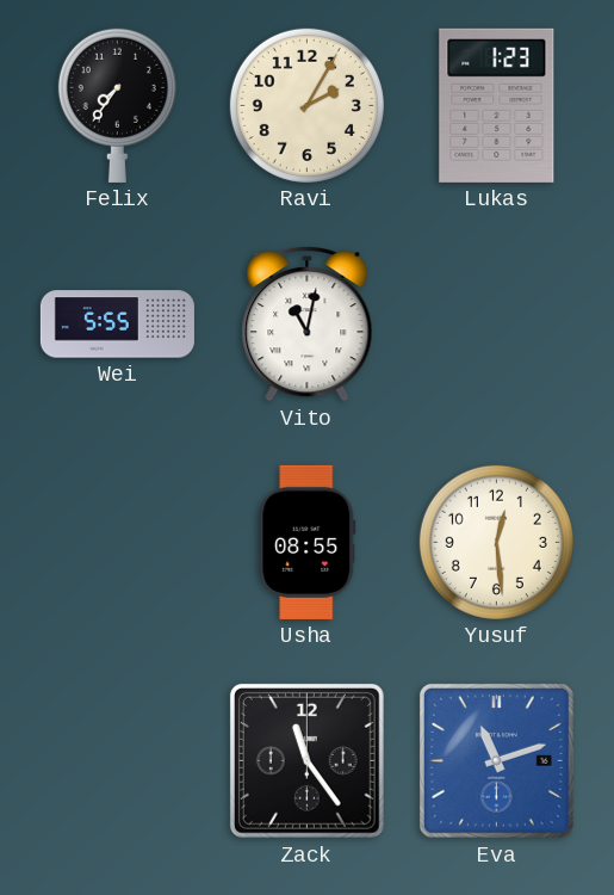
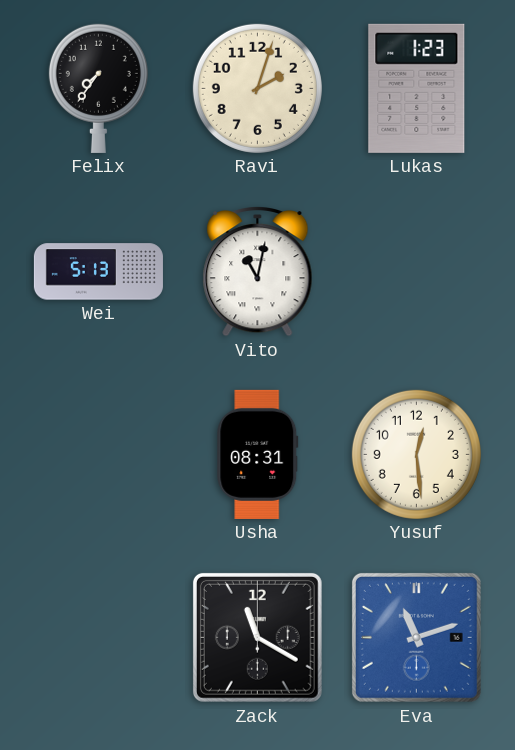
Ravi: 2:05 -> 2:03 (257, 88)
Wei: 5:55 -> 5:13 (98, 272)
Usha: 08:55 -> 08:31 (258, 454)
Zack: 11:24 -> 11:20 (257, 637)
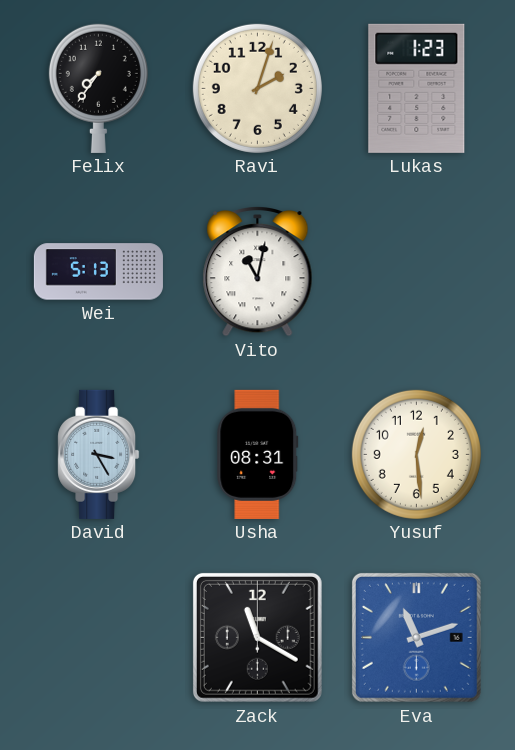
David: none -> 3:25 (99, 454)
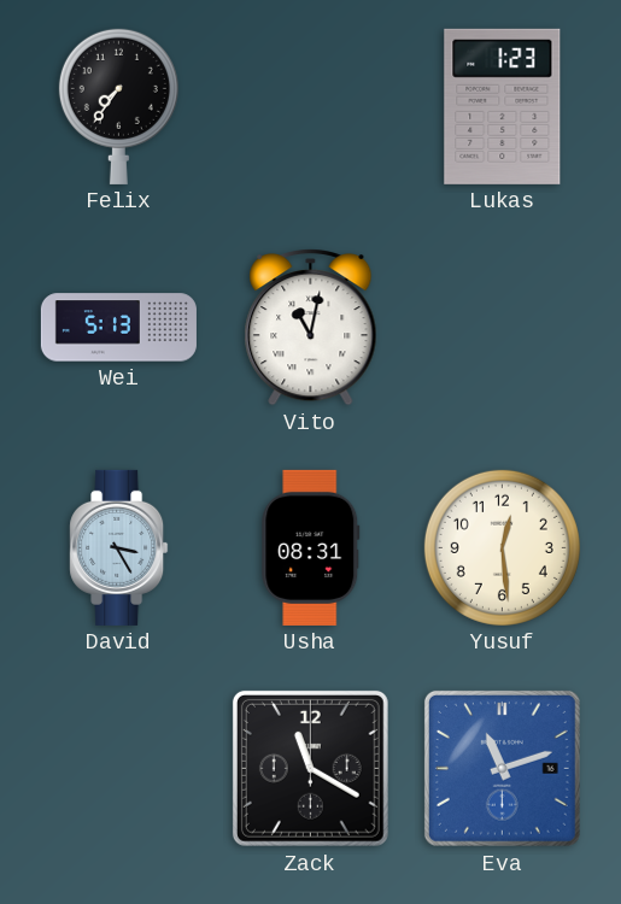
Ravi: 2:03 -> none (257, 88)
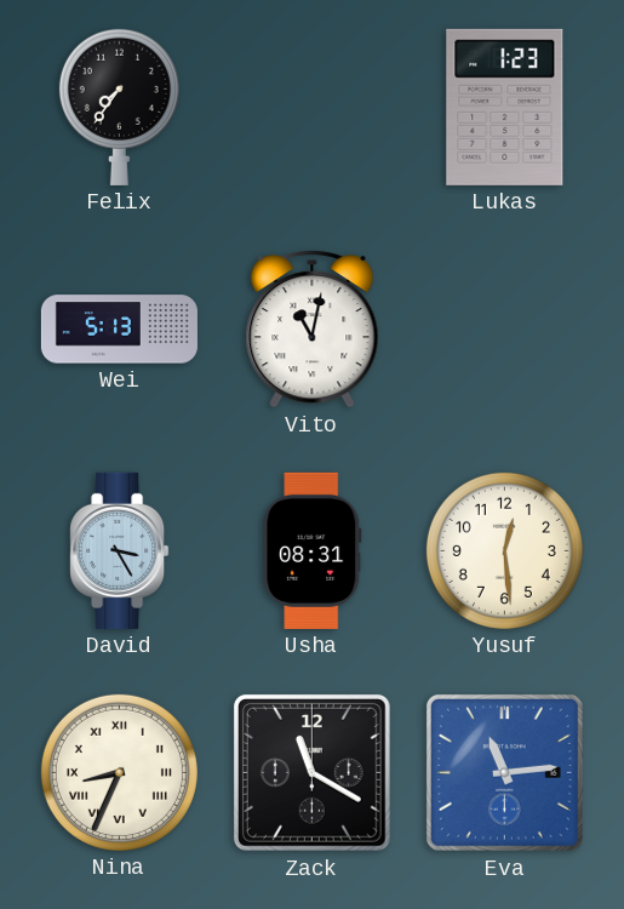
Nina: none -> 8:34 (119, 772)
Eva: 11:12 -> 11:14 (504, 772)
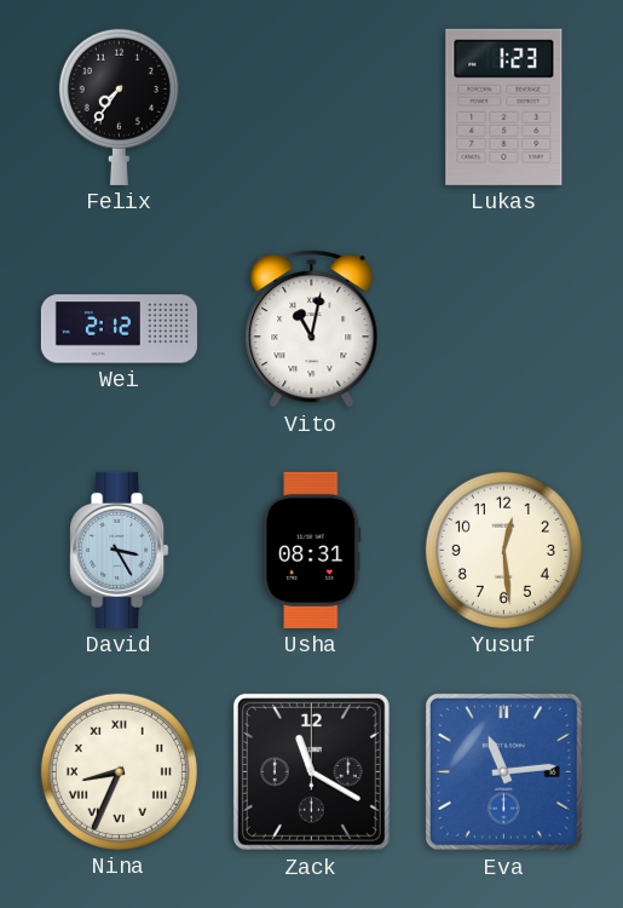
Wei: 5:13 -> 2:12 (119, 329)
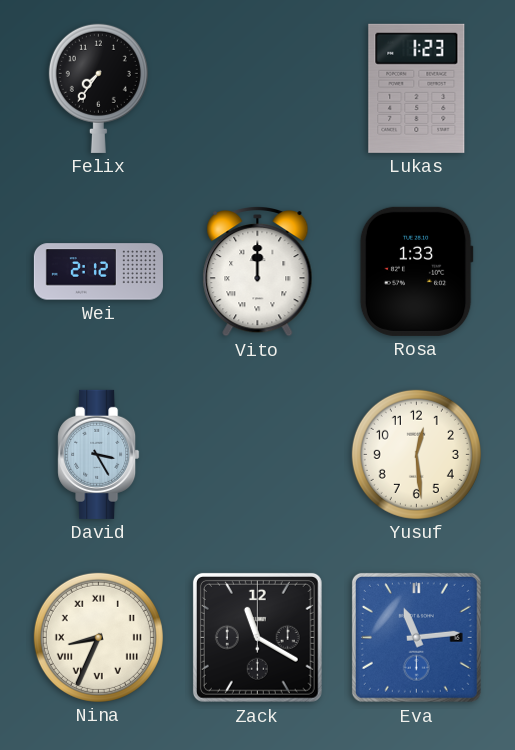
Vito: 11:02 -> 12:00 (258, 271)
Rosa: none -> 1:33 (416, 271)
Usha: 08:31 -> none (312, 550)
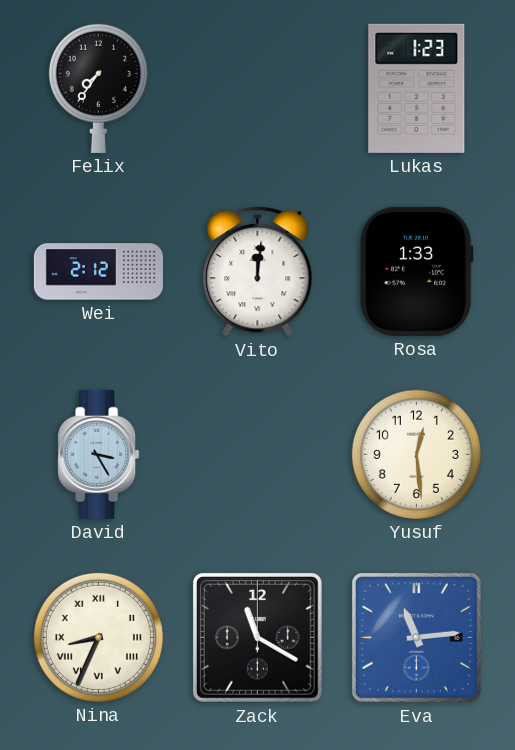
Vito: 12:00 -> 12:01 (258, 271)
